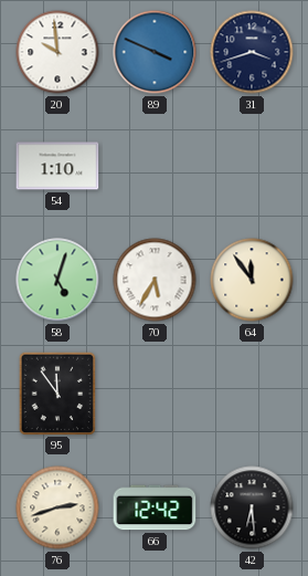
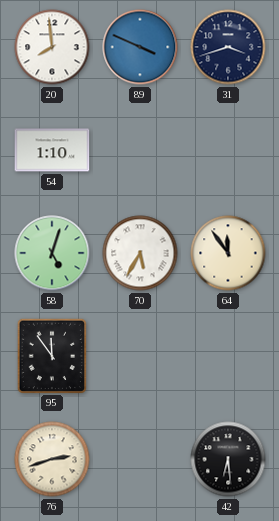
20: 9:59 -> 7:59 (52, 47)
66: 12:42 -> none (155, 507)
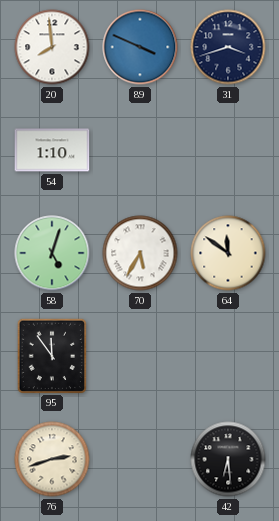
64: 11:54 -> 11:51 (228, 253)
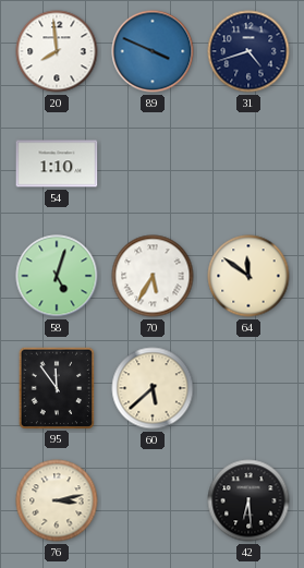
31: 3:42 -> 4:42 (248, 51)
60: none -> 5:38 (153, 388)
76: 2:42 -> 3:13 (57, 500)
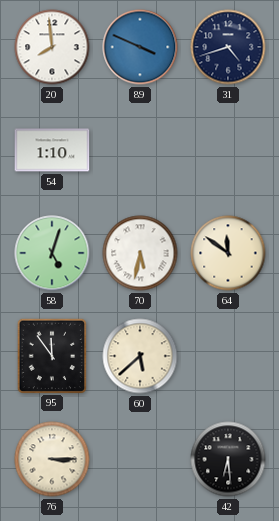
70: 5:35 -> 5:32 (140, 253)
76: 3:13 -> 3:15 (52, 459)
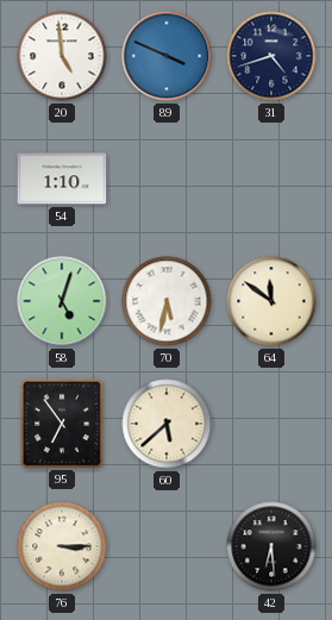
20: 7:59 -> 4:59 (62, 56)
95: 11:54 -> 6:54 (61, 422)
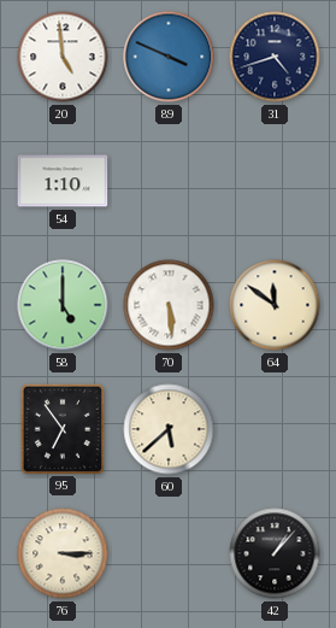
58: 5:03 -> 5:00 (63, 305)
70: 5:32 -> 5:29 (169, 305)
42: 6:29 -> 1:07 (275, 553)
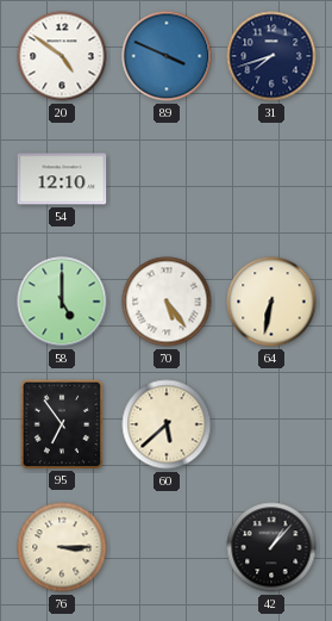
20: 4:59 -> 4:51 (62, 56)
31: 4:42 -> 7:42 (271, 56)
54: 1:10 -> 12:10 (62, 179)
70: 5:29 -> 5:24 (167, 302)
64: 11:51 -> 6:32 (271, 302)
